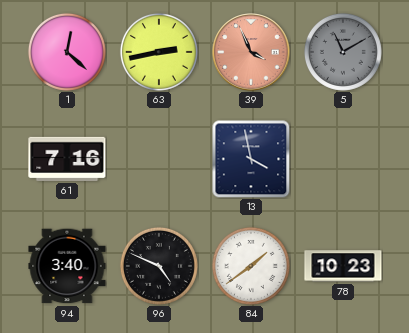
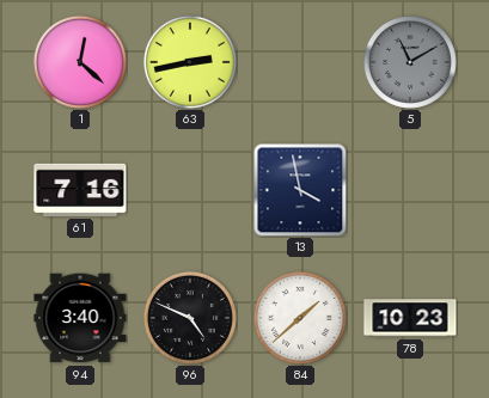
39: 3:56 -> none (251, 52)
84: 1:39 -> 1:38 (300, 318)
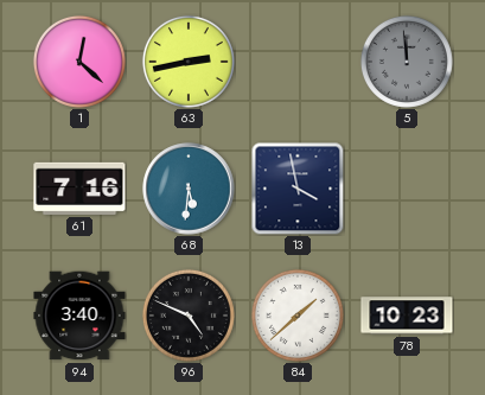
5: 11:10 -> 11:59 (407, 62)
68: none -> 5:31 (189, 189)
